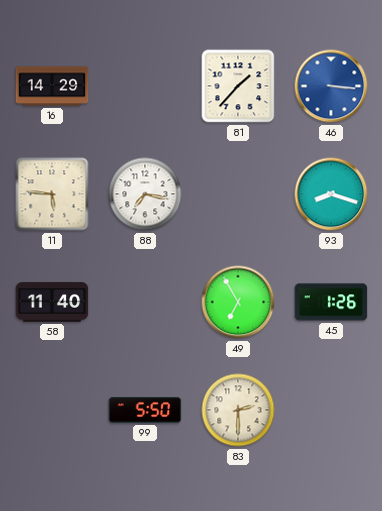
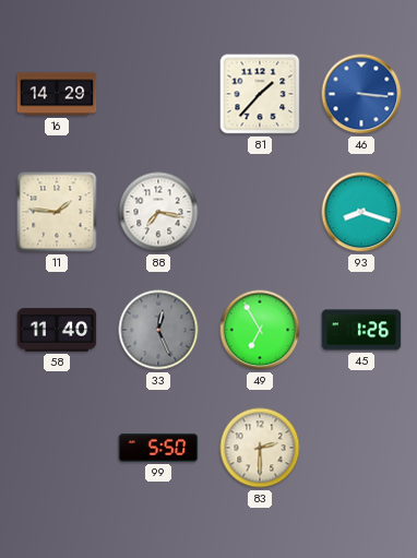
11: 5:46 -> 1:46 (57, 212)
33: none -> 12:26 (158, 330)
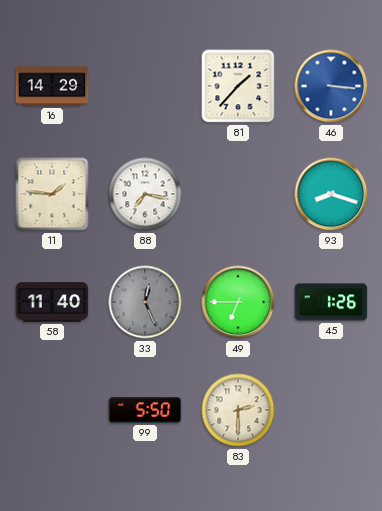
49: 6:55 -> 6:45 (238, 302)
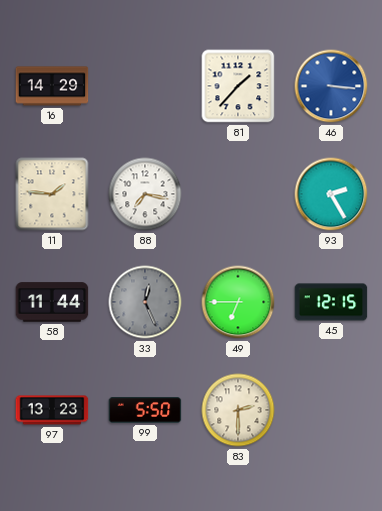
93: 8:18 -> 2:25 (331, 194)
58: 11:40 -> 11:44 (52, 302)
45: 1:26 -> 12:15 (331, 302)
97: none -> 13:23 (52, 410)
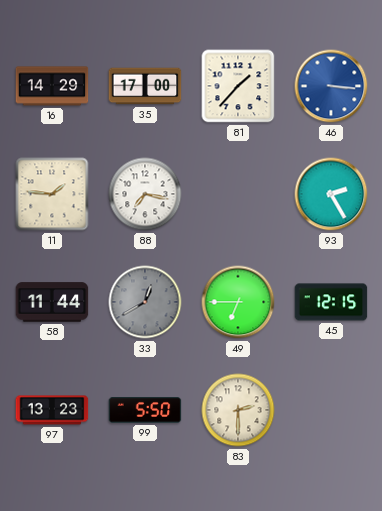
35: none -> 17:00 (145, 86)
33: 12:26 -> 12:40 (145, 302)
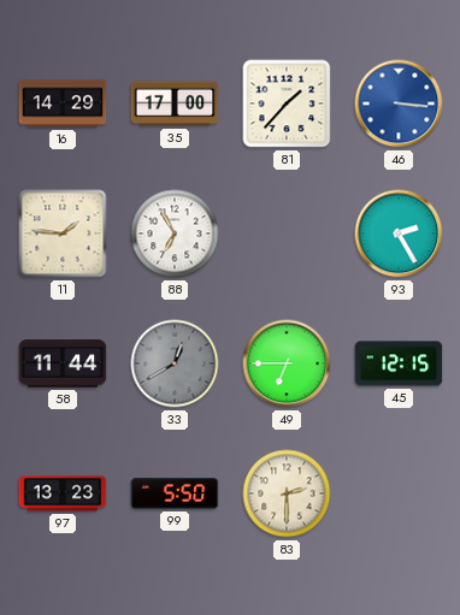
88: 7:17 -> 6:55 (175, 233)
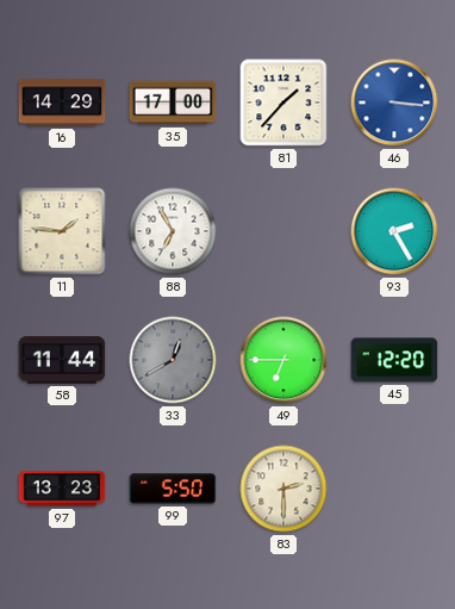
45: 12:15 -> 12:20 (394, 360)
